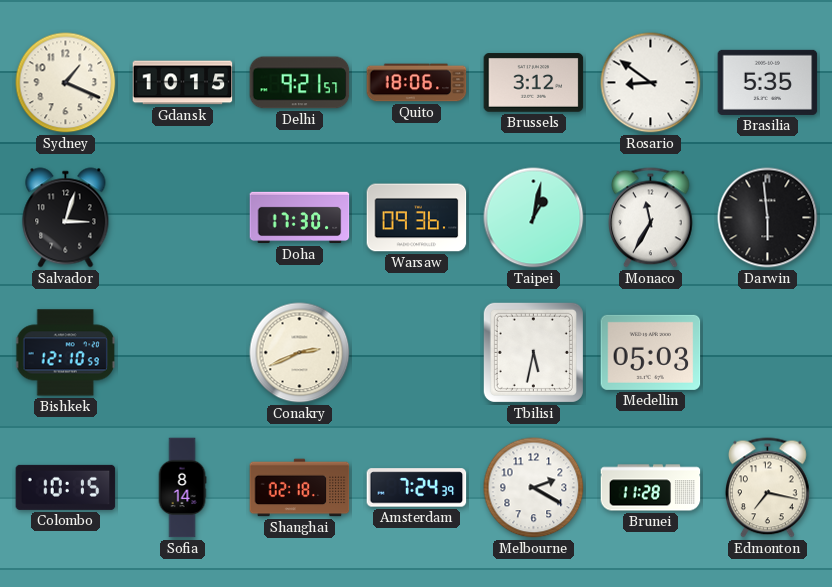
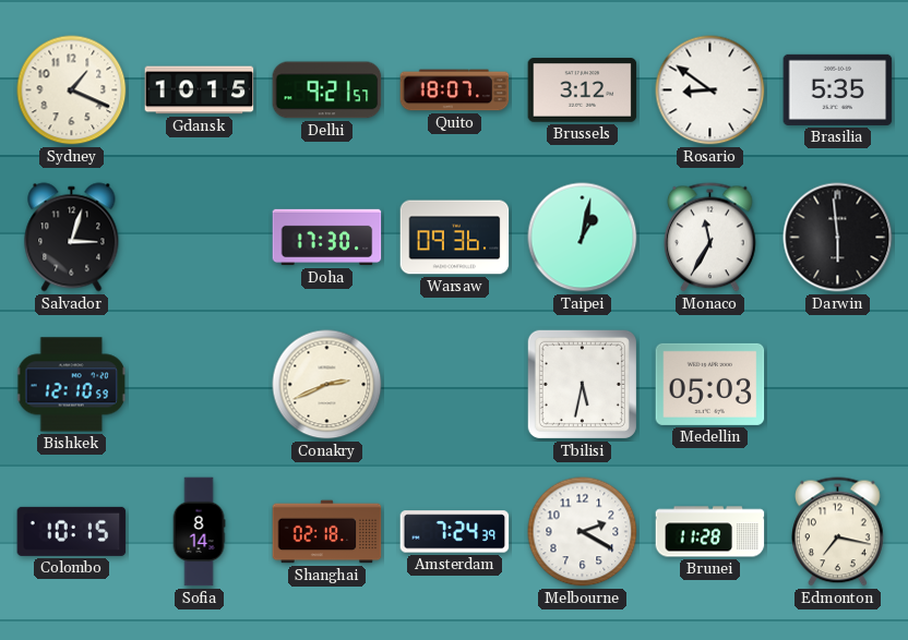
Quito: 18:06 -> 18:07 (455, 90)
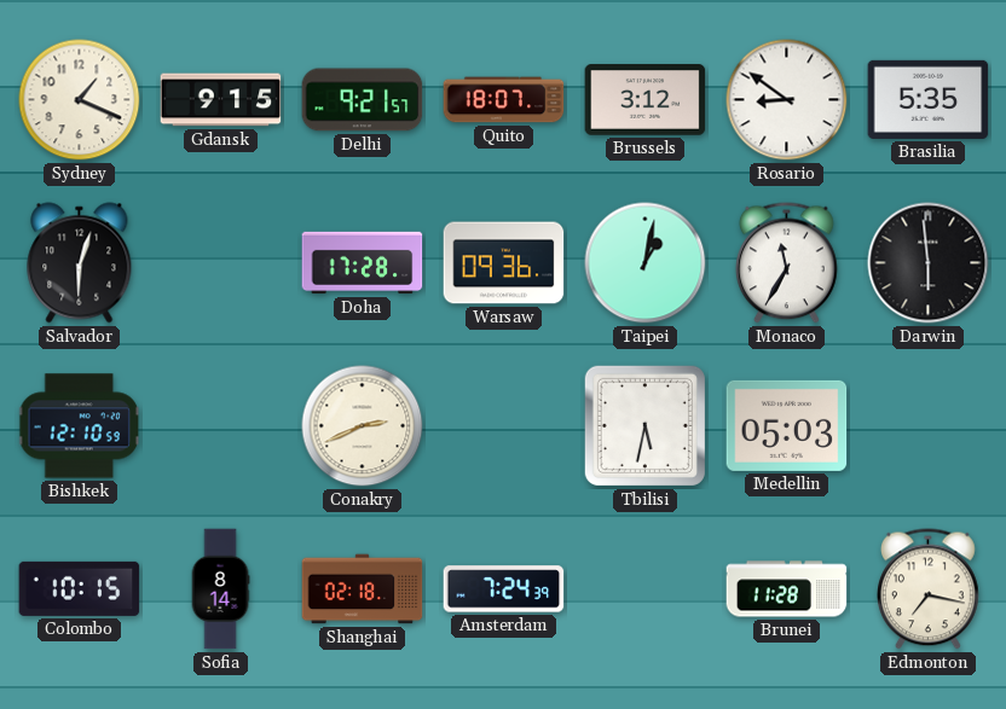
Gdansk: 10:15 -> 9:15 (221, 100)
Salvador: 3:03 -> 6:03 (80, 263)
Doha: 17:30 -> 17:28 (363, 263)
Melbourne: 2:20 -> none (583, 532)
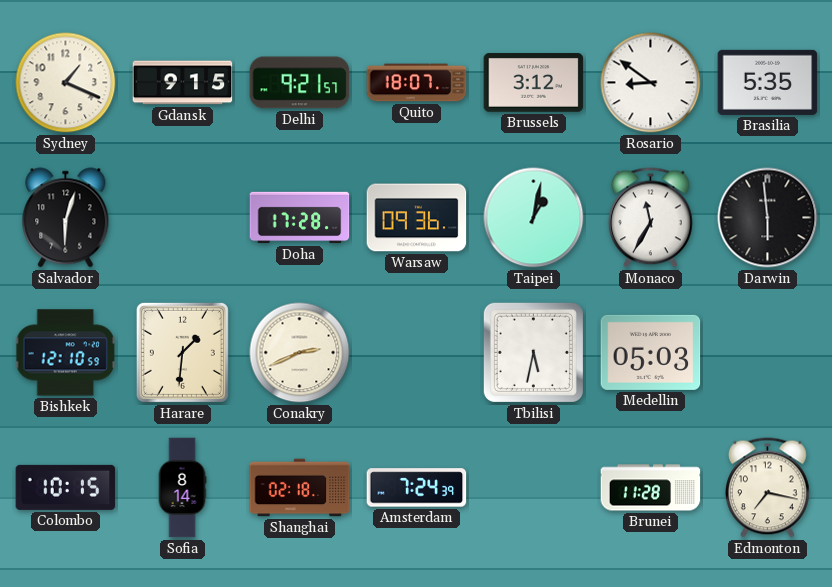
Harare: none -> 1:31 (182, 352)
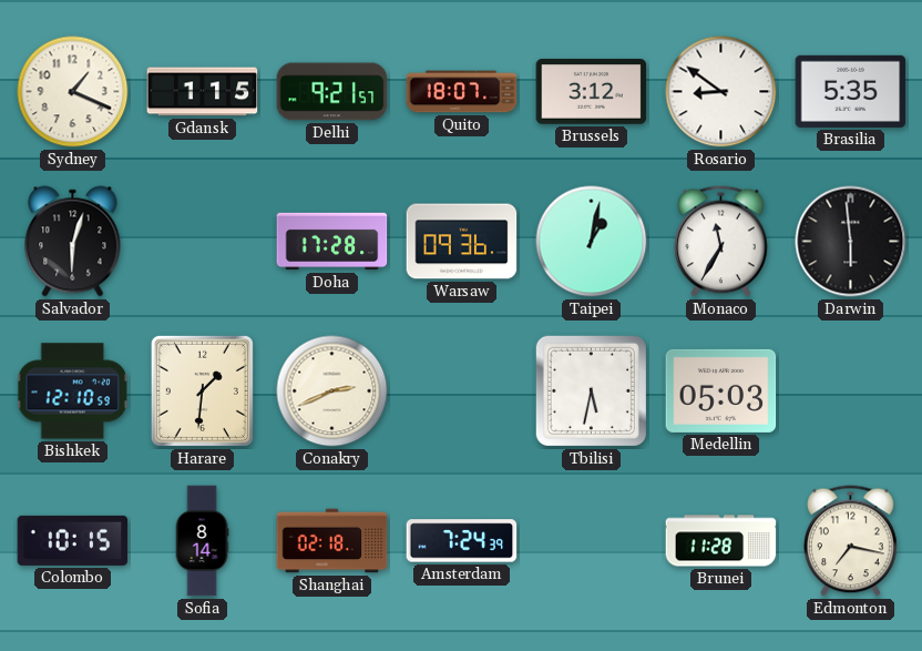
Gdansk: 9:15 -> 1:15 (203, 92)
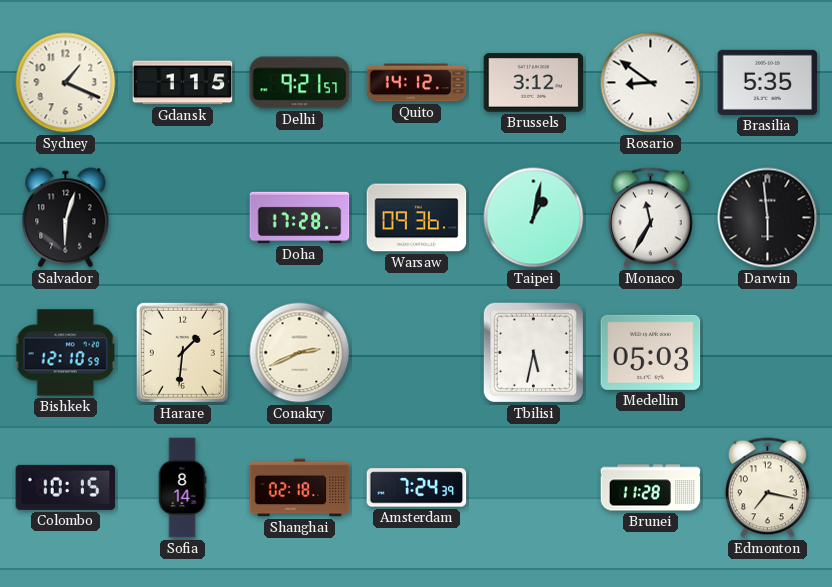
Quito: 18:07 -> 14:12 (417, 83)
